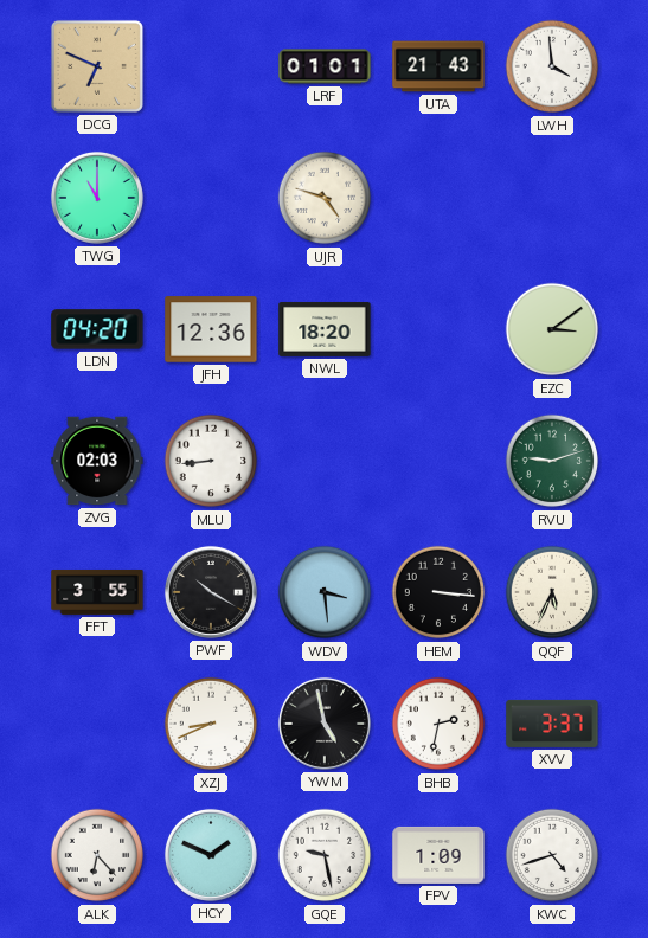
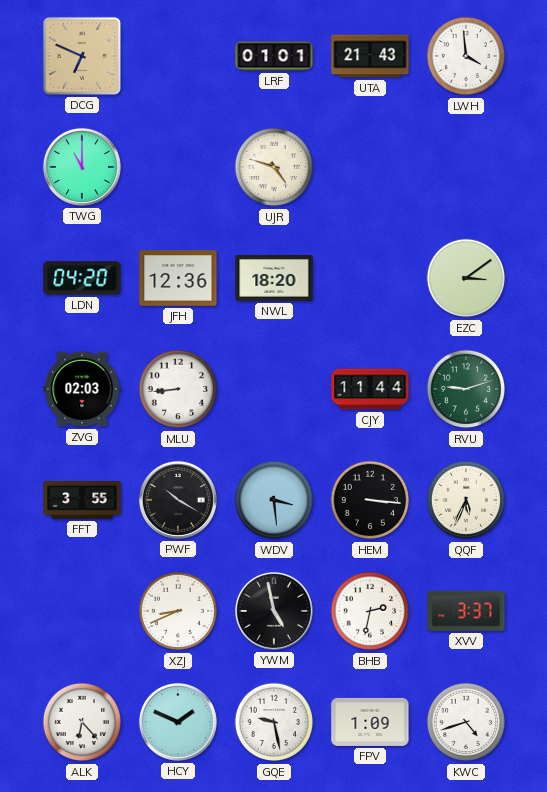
CJY: none -> 11:44 (370, 389)
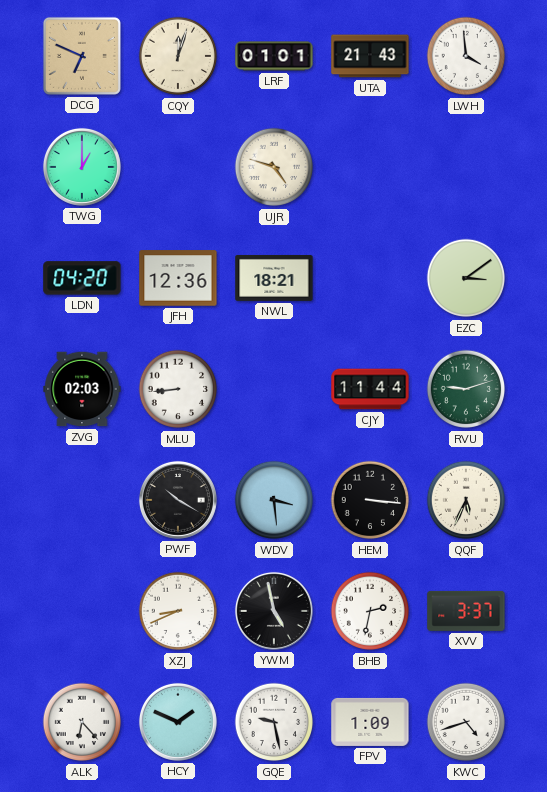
CQY: none -> 12:03 (178, 56)
TWG: 11:00 -> 1:00 (82, 167)
NWL: 18:20 -> 18:21 (274, 278)
FFT: 3:55 -> none (82, 500)
